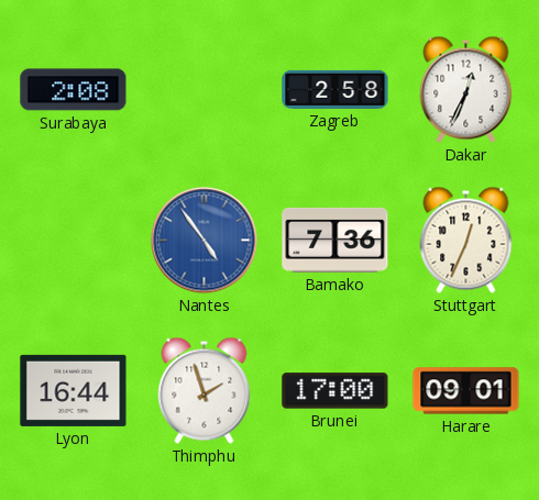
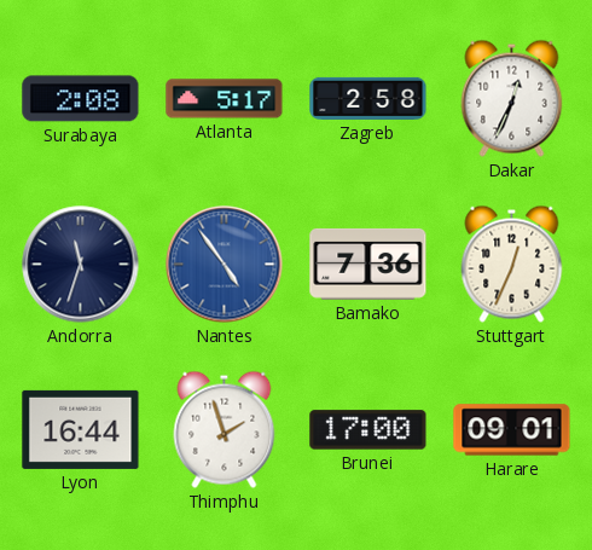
Atlanta: none -> 5:17 (225, 99)
Andorra: none -> 11:33 (81, 265)
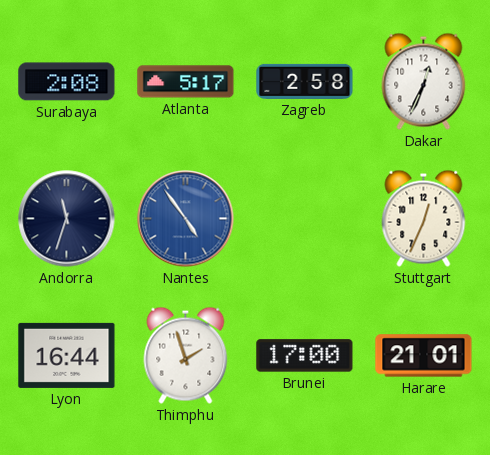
Bamako: 7:36 -> none (368, 264)
Harare: 09:01 -> 21:01 (424, 356)
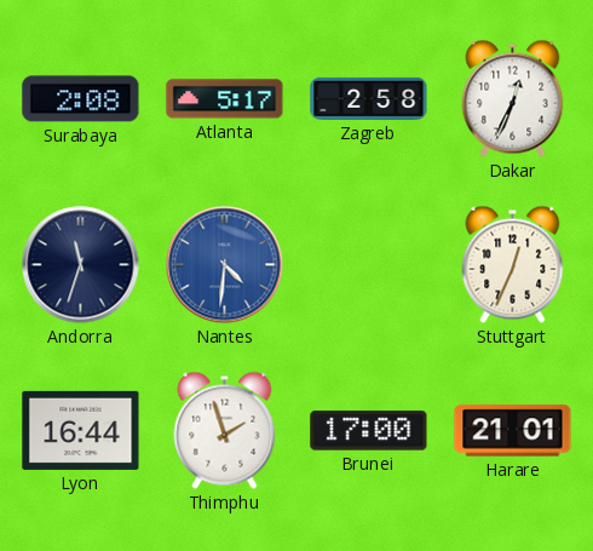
Nantes: 4:54 -> 4:31 (225, 265)
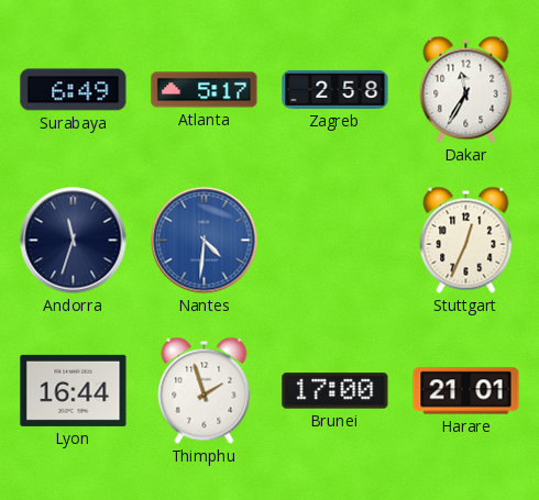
Surabaya: 2:08 -> 6:49 (74, 90)
Dakar: 12:34 -> 11:35 (466, 89)
